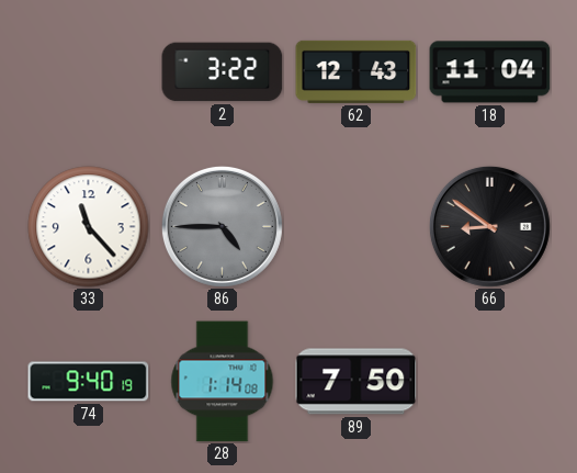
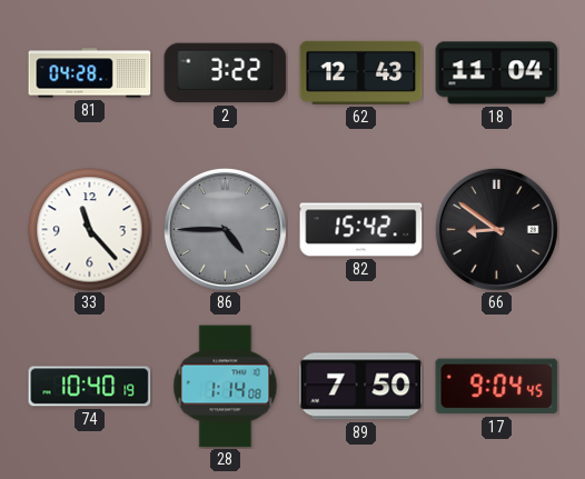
81: none -> 04:28 (90, 73)
82: none -> 15:42 (361, 230)
74: 9:40 -> 10:40 (90, 387)
17: none -> 9:04 (497, 387)
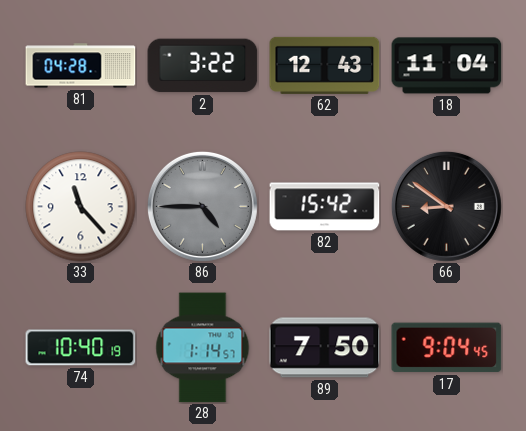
28: 1:14:08 -> 1:14:57 (203, 348)
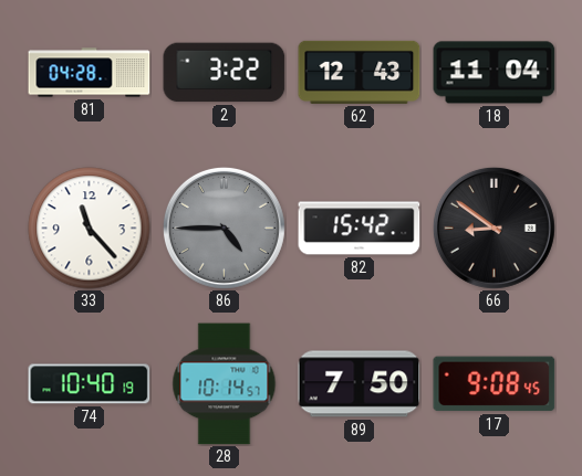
28: 1:14 -> 10:14 (225, 384)
17: 9:04 -> 9:08 (495, 384)
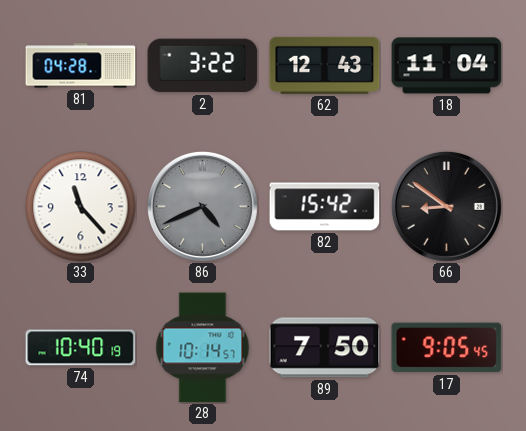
86: 4:45 -> 4:41 (202, 206)
17: 9:08 -> 9:05 (447, 348)
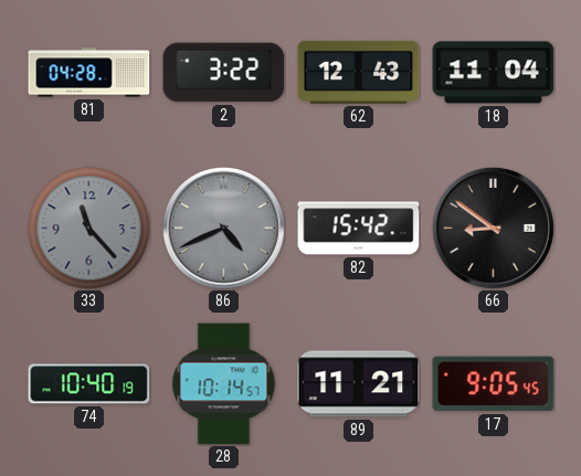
33 dial: white -> grey (89, 229)
89: 7:50 -> 11:21 (359, 384)
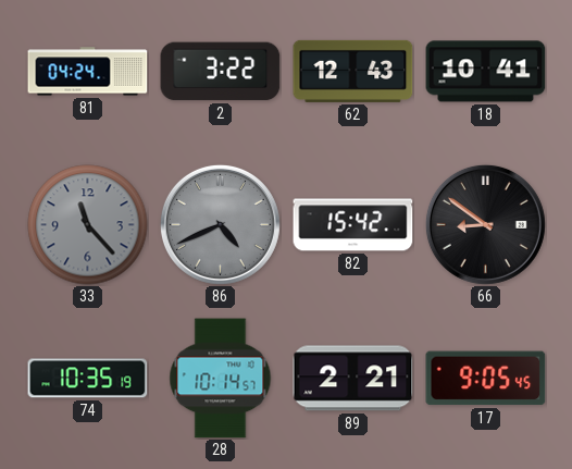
81: 04:28 -> 04:24 (88, 72)
18: 11:04 -> 10:41 (486, 72)
74: 10:40 -> 10:35 (88, 379)
89: 11:21 -> 2:21 (353, 379)
